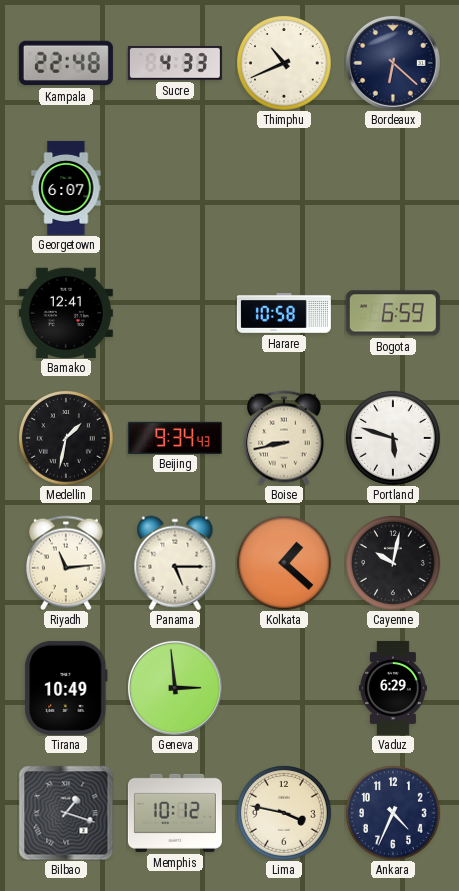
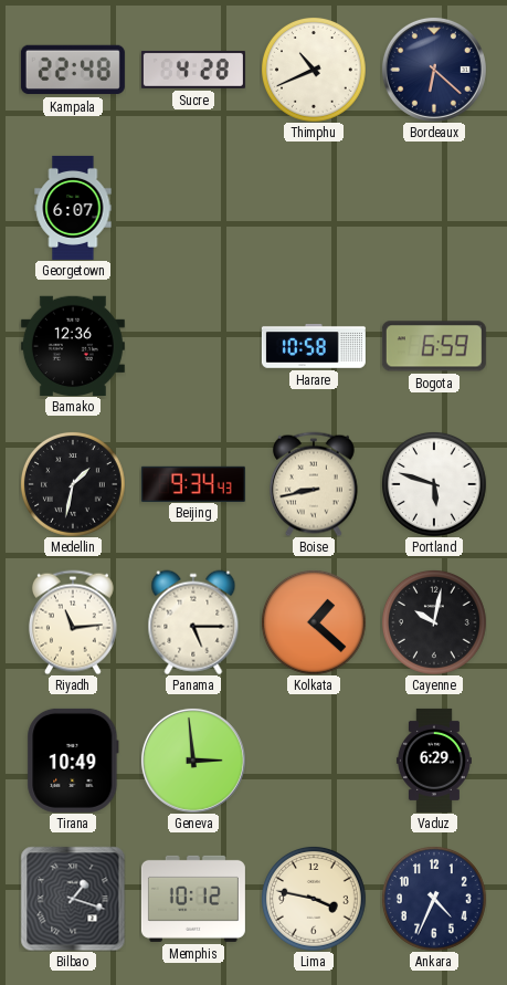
Sucre: 4:33 -> 4:28 (193, 71)
Bamako: 12:41 -> 12:36 (73, 345)
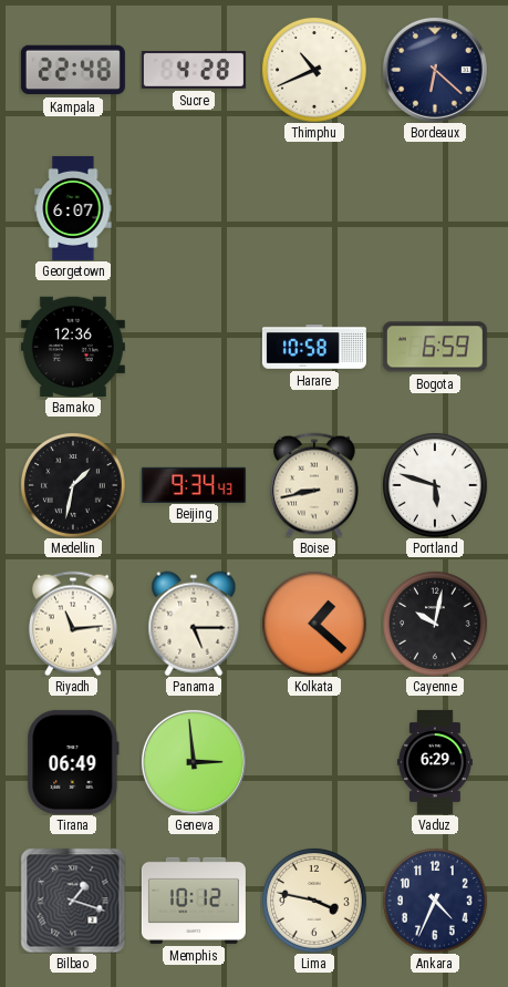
Tirana: 10:49 -> 06:49 (73, 762)
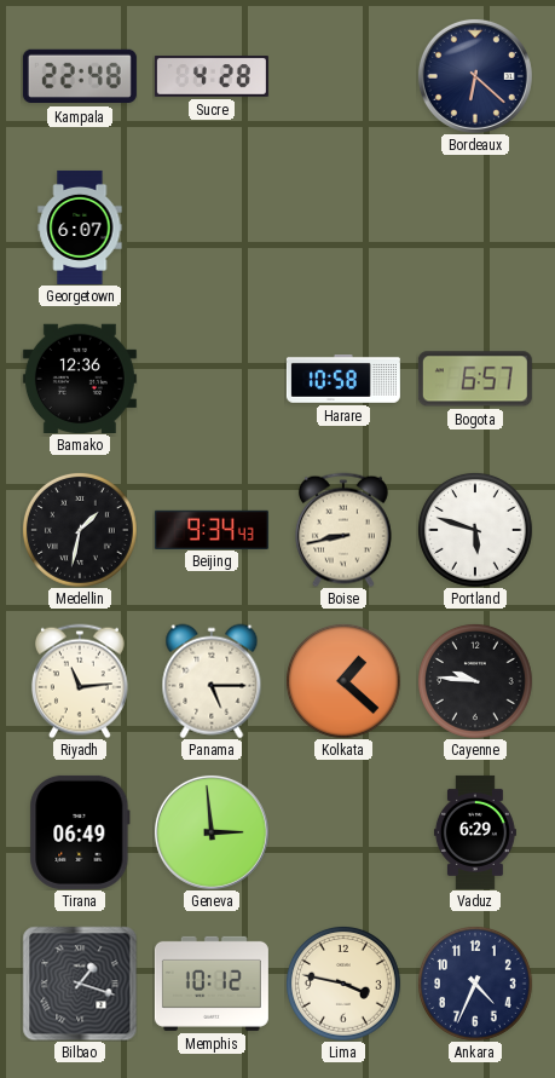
Thimphu: 10:41 -> none (314, 70)
Bogota: 6:59 -> 6:57 (475, 379)
Cayenne: 10:02 -> 9:46 (475, 681)
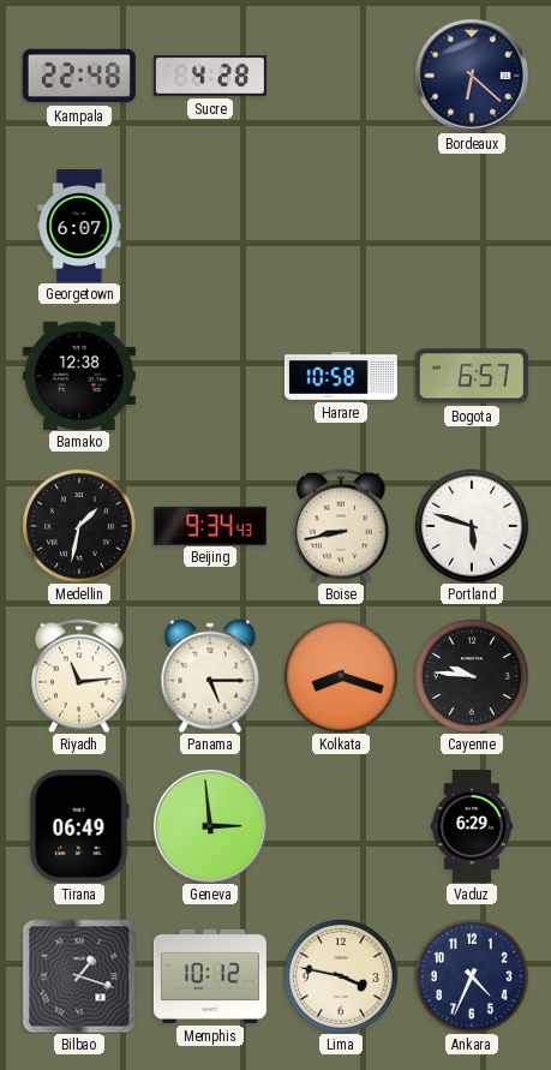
Bamako: 12:36 -> 12:38 (79, 375)
Kolkata: 1:22 -> 8:18 (341, 676)
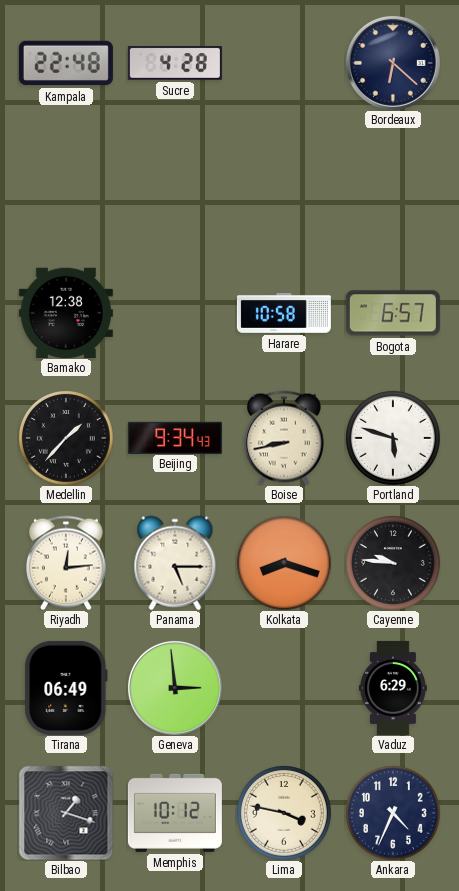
Georgetown: 6:07 -> none (79, 226)
Medellin: 1:32 -> 1:37 (66, 438)
Riyadh: 11:14 -> 12:14 (66, 563)
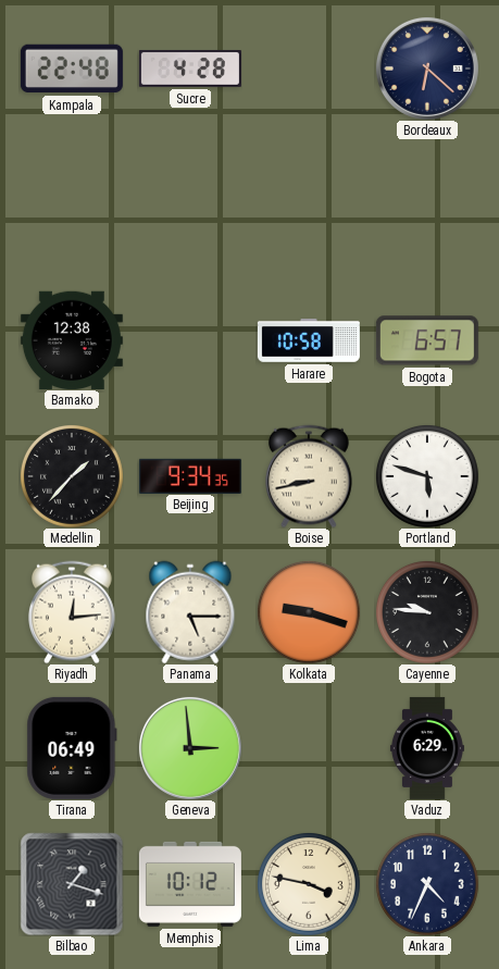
Beijing: 9:34:43 -> 9:34:35 (190, 475)
Kolkata: 8:18 -> 9:18 (309, 612)
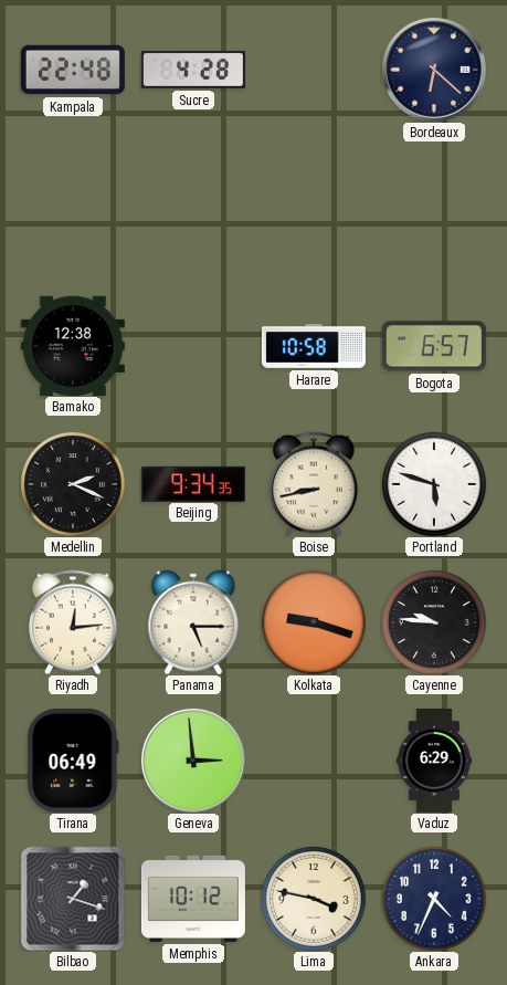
Medellin: 1:37 -> 2:19 (73, 484)
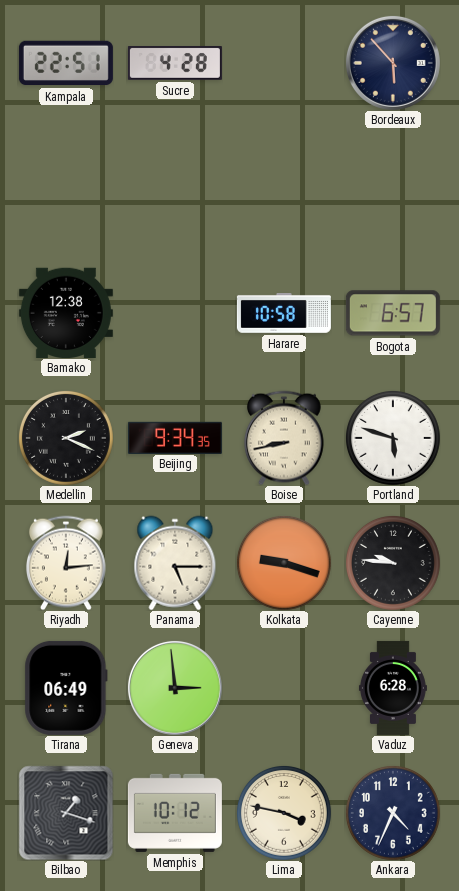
Kampala: 22:48 -> 22:51 (66, 63)
Bordeaux: 6:22 -> 5:53 (393, 63)
Vaduz: 6:29 -> 6:28 (393, 688)
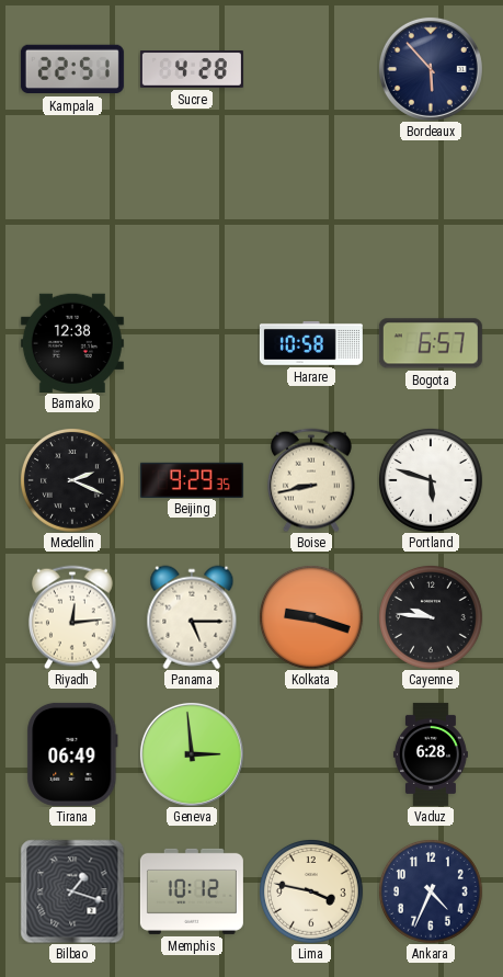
Beijing: 9:34 -> 9:29 (192, 479)
